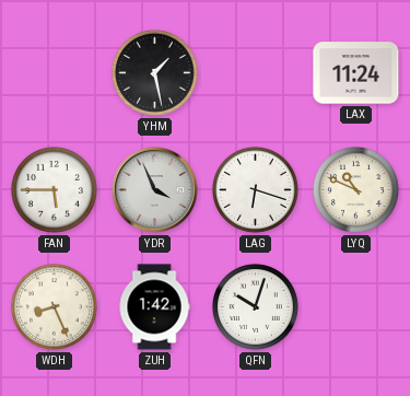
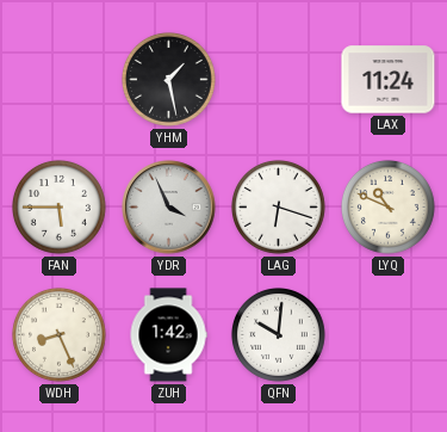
QFN: 10:03 -> 10:01 (279, 335)
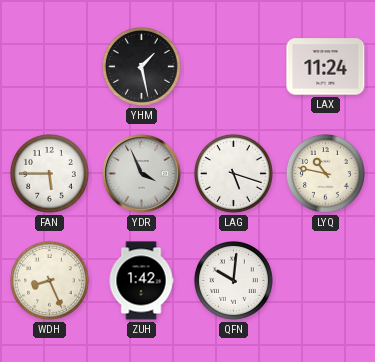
LAG: 6:18 -> 5:18 (234, 174)
LYQ: 10:49 -> 10:47 (326, 174)
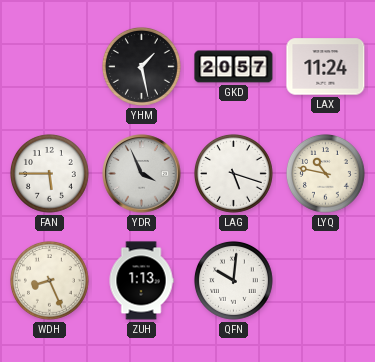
GKD: none -> 20:57 (234, 67)
ZUH: 1:42 -> 1:13 (141, 281)
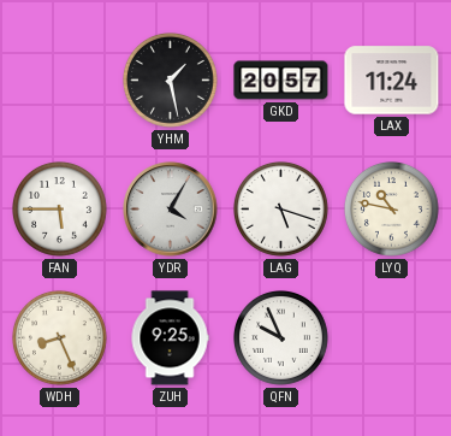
YDR: 3:56 -> 4:05 (171, 210)
ZUH: 1:13 -> 9:25 (170, 338)
QFN: 10:01 -> 9:56 (281, 338)
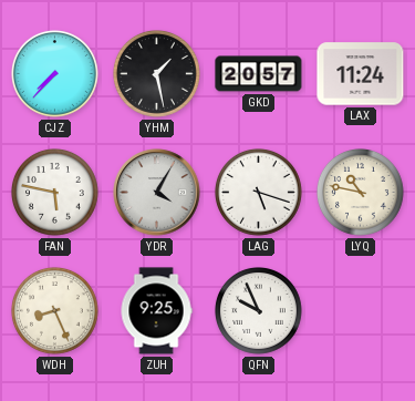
CJZ: none -> 7:37 (55, 74)
FAN: 5:45 -> 5:47 (55, 193)
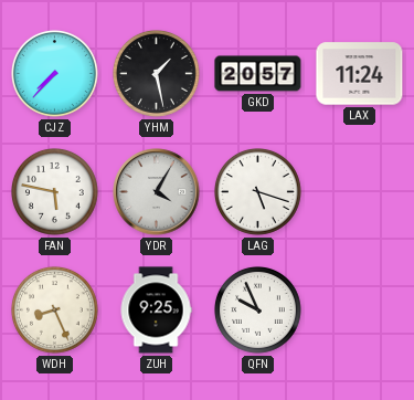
LYQ: 10:47 -> none (361, 193)
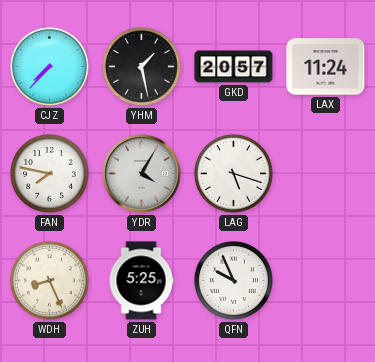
FAN: 5:47 -> 7:47 (50, 174)
ZUH: 9:25 -> 5:25 (141, 281)
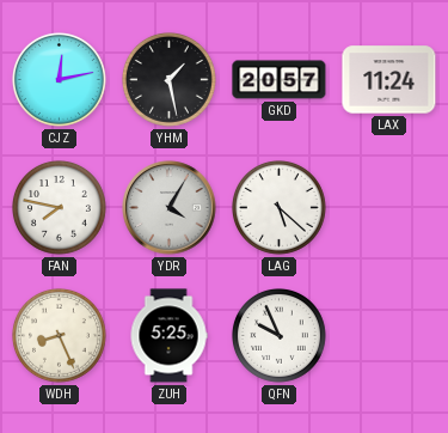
CJZ: 7:37 -> 12:13 (60, 80)
LAG: 5:18 -> 5:22 (280, 208)
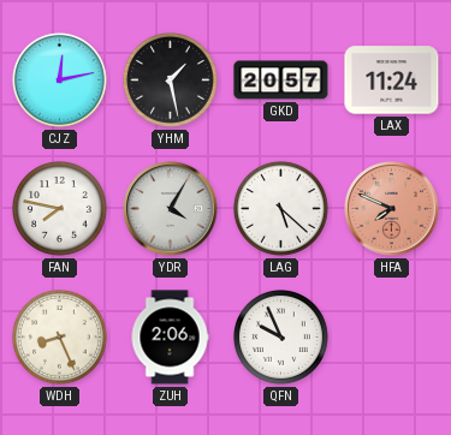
HFA: none -> 7:49 (392, 209)
ZUH: 5:25 -> 2:06 (170, 338)
